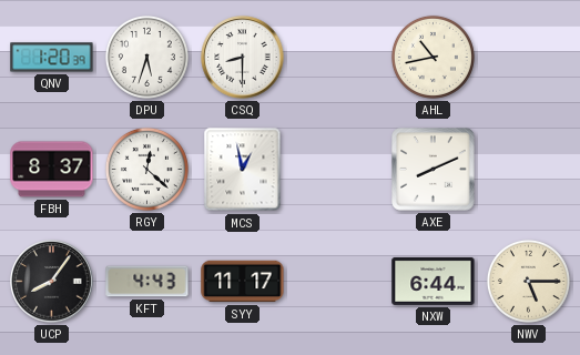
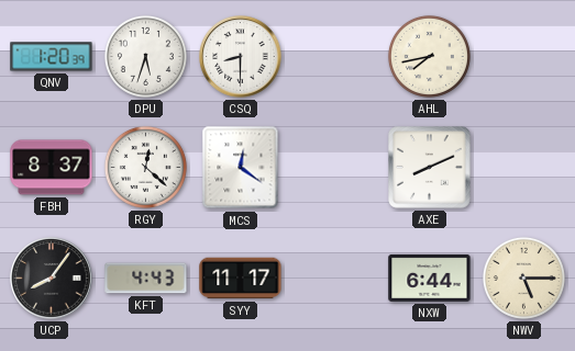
AHL: 10:43 -> 7:43 (429, 56)
MCS: 12:58 -> 12:21 (241, 168)
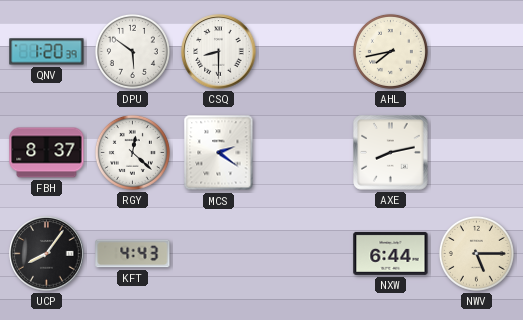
DPU: 5:33 -> 5:51 (132, 51)
MCS: 12:21 -> 2:21 (219, 153)
AXE: 8:11 -> 8:13 (391, 153)
SYY: 11:17 -> none (241, 279)
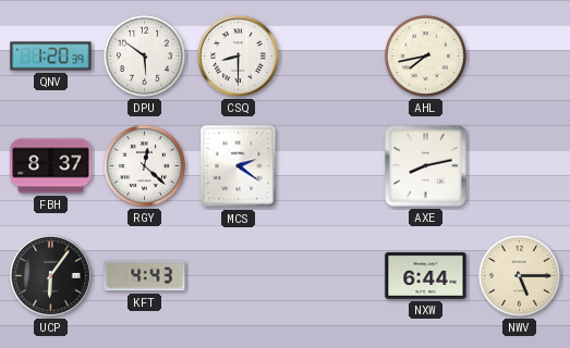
UCP: 8:06 -> 6:06 (51, 276)
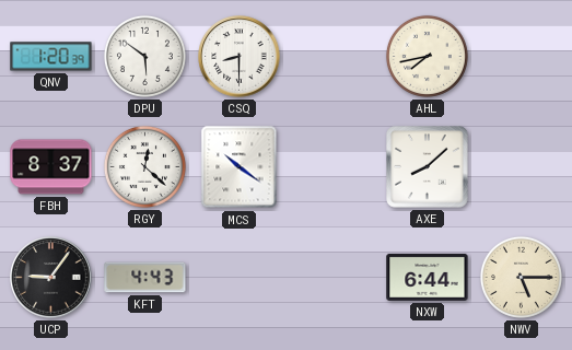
MCS: 2:21 -> 10:21 (240, 167)
AXE: 8:13 -> 8:08 (428, 167)
UCP: 6:06 -> 9:06 (51, 278)
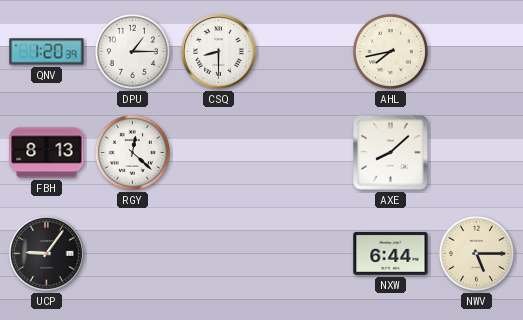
DPU: 5:51 -> 1:15 (132, 51)
FBH: 8:37 -> 8:13 (47, 153)
MCS: 10:21 -> none (240, 167)
KFT: 4:43 -> none (145, 278)
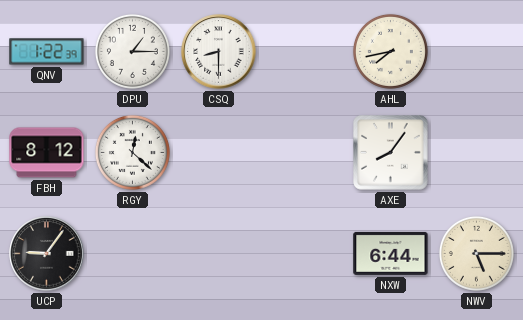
QNV: 1:20 -> 1:22 (47, 52)
FBH: 8:13 -> 8:12 (47, 153)
AXE: 8:08 -> 8:06 (391, 153)
